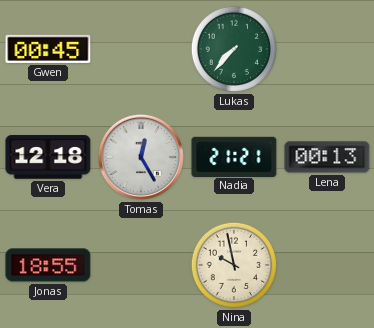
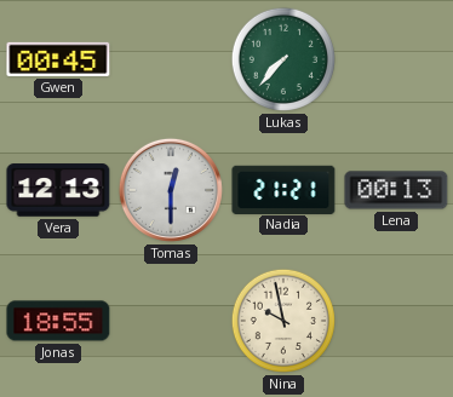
Vera: 12:18 -> 12:13 (58, 190)
Tomas: 12:25 -> 12:30 (171, 190)
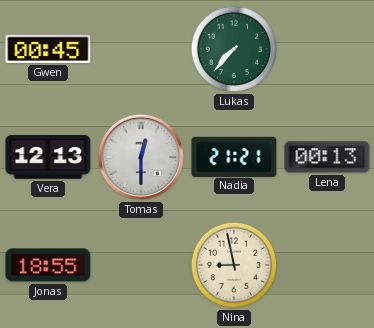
Nina: 9:58 -> 8:58 (234, 265)
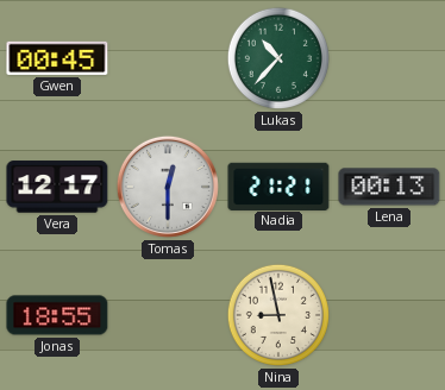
Lukas: 7:37 -> 10:37 (278, 58)
Vera: 12:13 -> 12:17 (57, 187)
